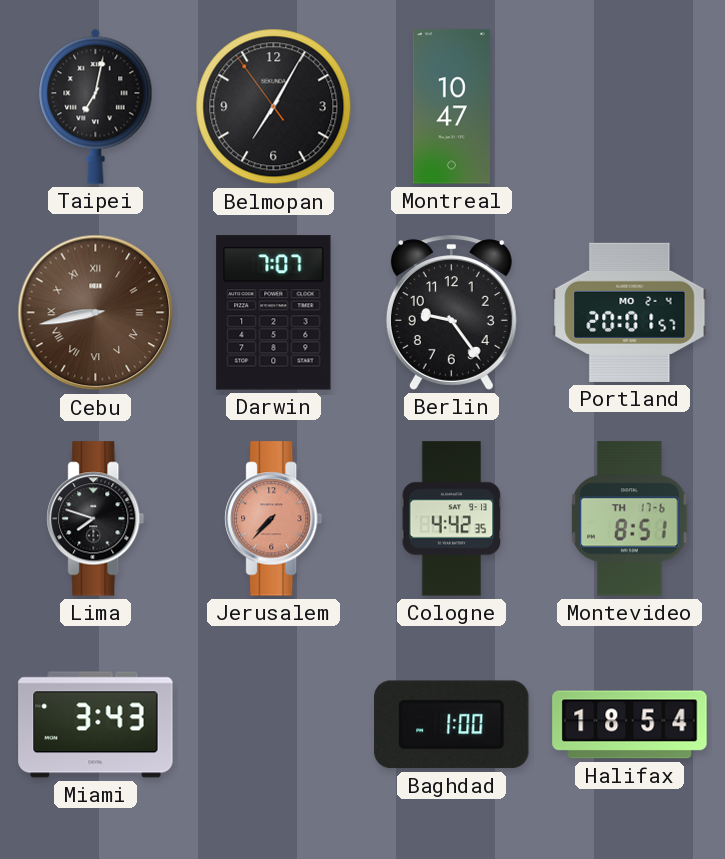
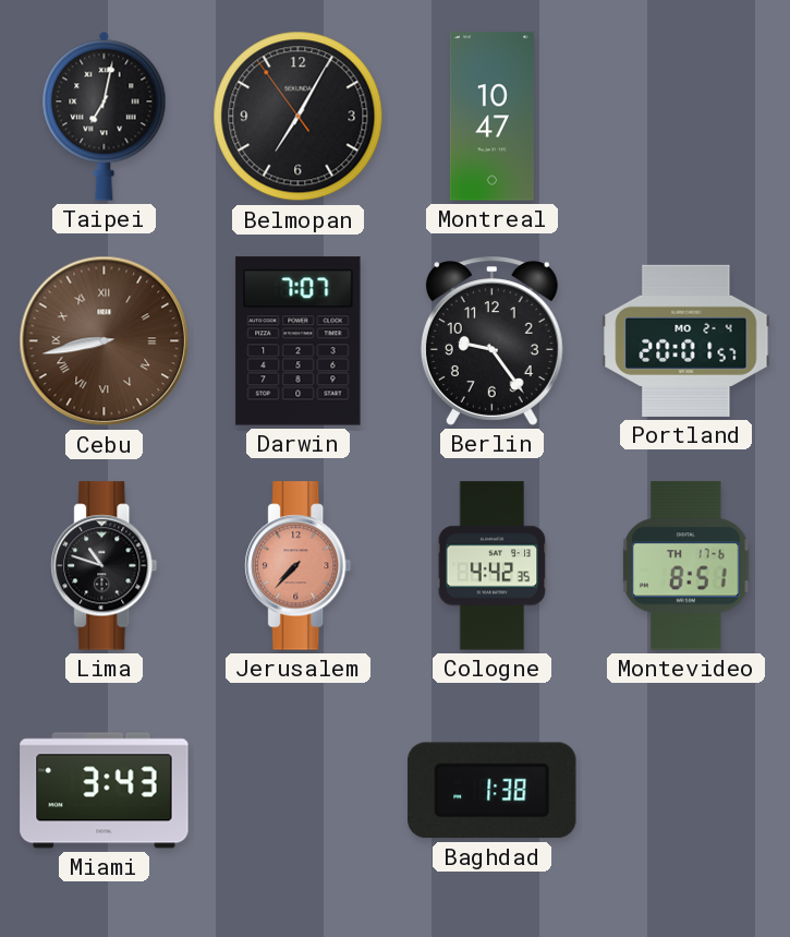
Lima: 7:48 -> 10:48 (105, 566)
Baghdad: 1:00 -> 1:38 (493, 791)
Halifax: 18:54 -> none (630, 725)
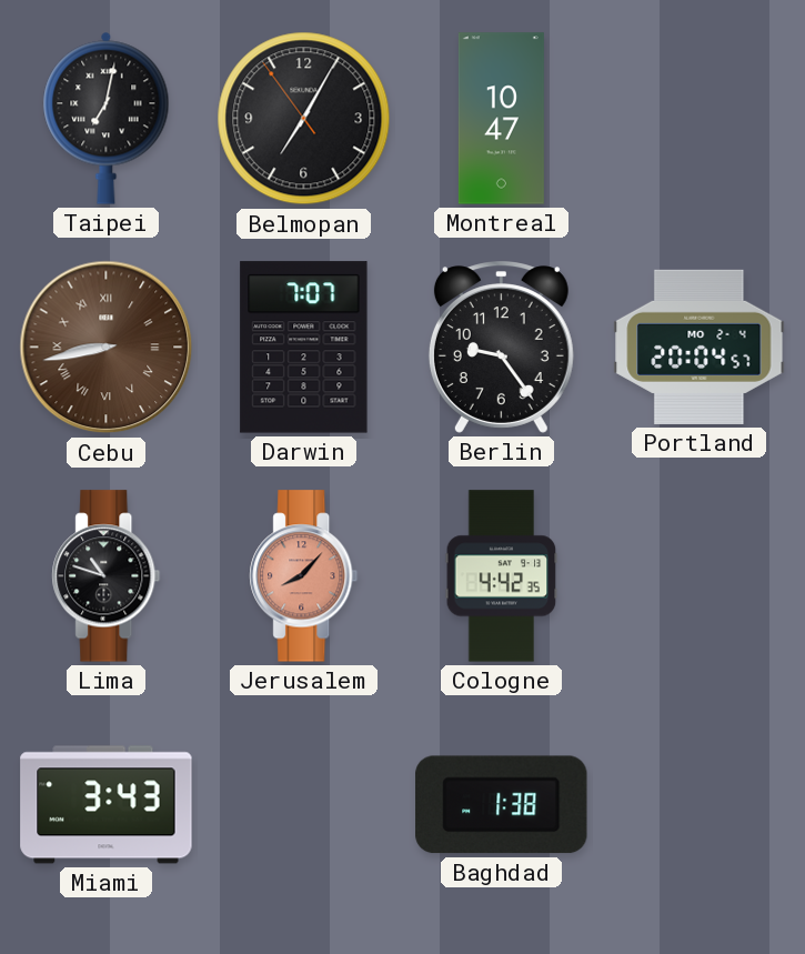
Portland: 20:01 -> 20:04 (700, 347)
Jerusalem: 7:37 -> 8:07 (304, 576)
Montevideo: 8:51 -> none (686, 566)
